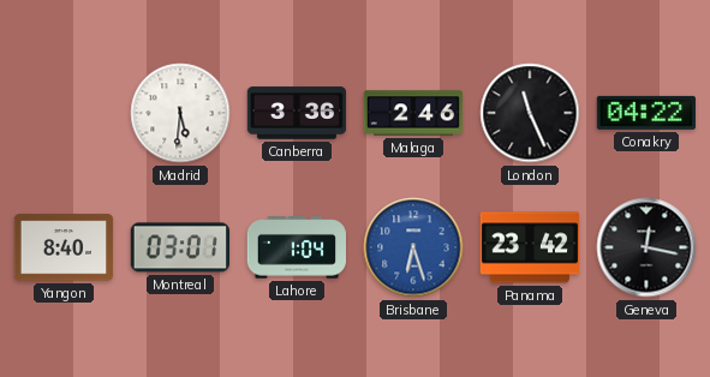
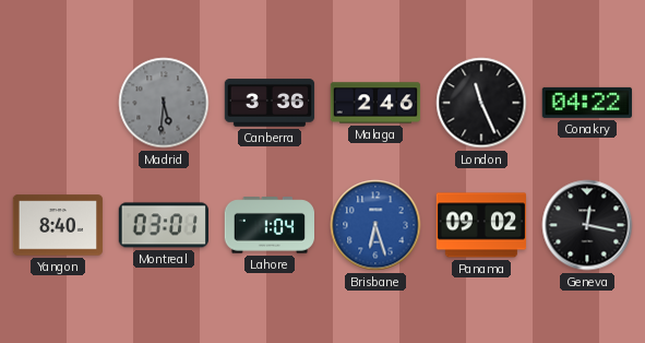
Madrid dial: white -> grey (164, 103)
Panama: 23:42 -> 09:02 (481, 225)
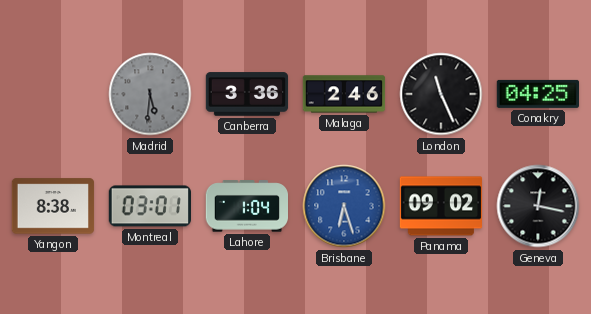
Conakry: 04:22 -> 04:25 (537, 94)
Yangon: 8:40 -> 8:38 (53, 206)
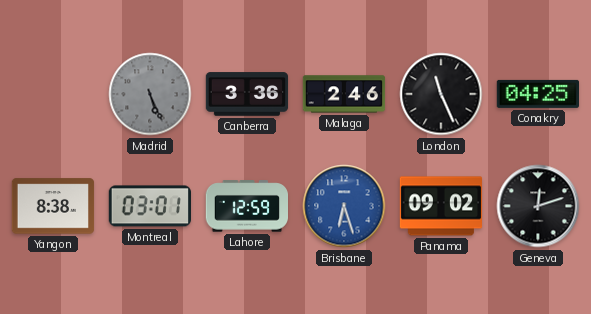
Madrid: 5:31 -> 5:26 (150, 94)
Lahore: 1:04 -> 12:59 (246, 206)
Geneva: 12:17 -> 12:12 (538, 206)
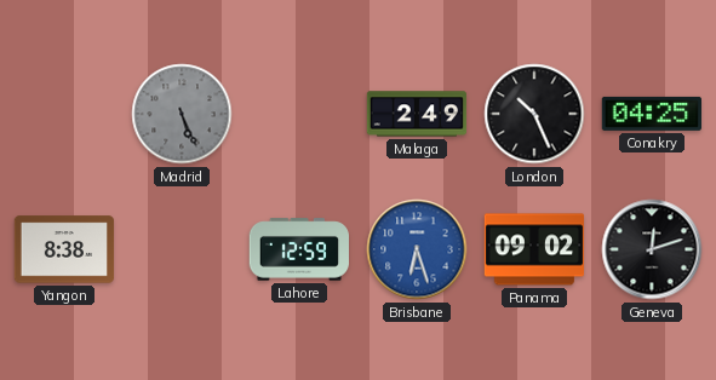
Canberra: 3:36 -> none (247, 94)
Malaga: 2:46 -> 2:49 (417, 114)
London: 11:26 -> 10:26 (534, 114)
Montreal: 03:01 -> none (149, 206)
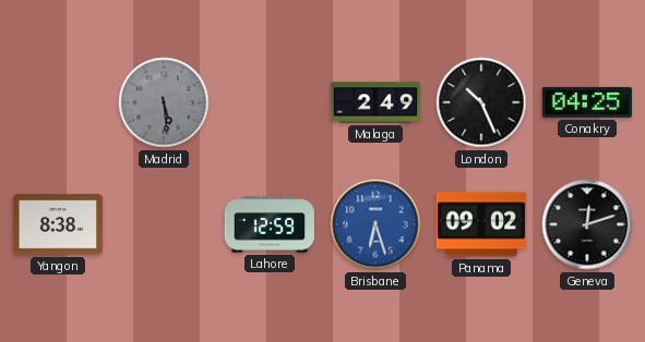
Madrid: 5:26 -> 5:29 (164, 102)
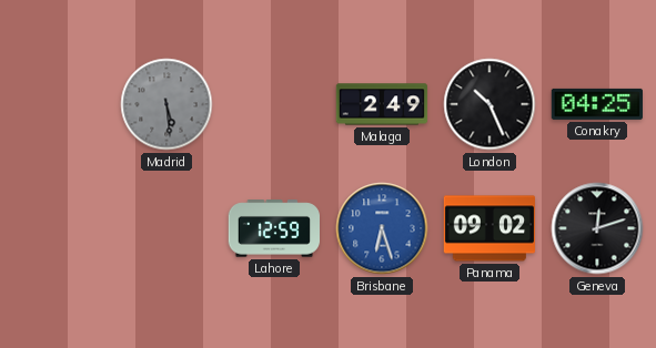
Yangon: 8:38 -> none (58, 224)
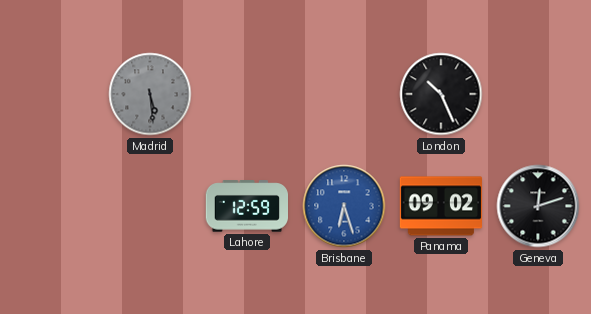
Malaga: 2:49 -> none (382, 104)
Conakry: 04:25 -> none (596, 104)
